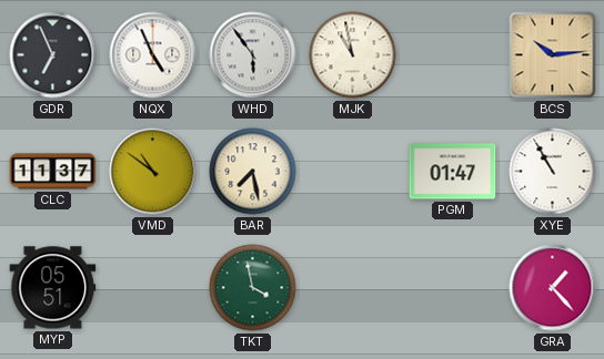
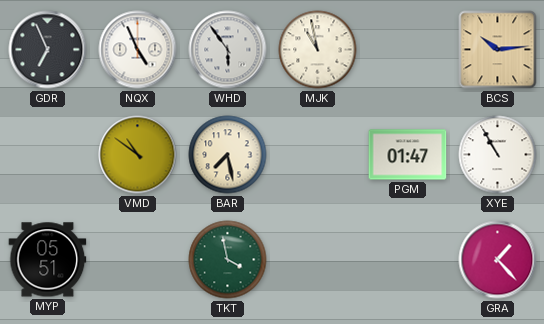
CLC: 11:37 -> none (53, 172)
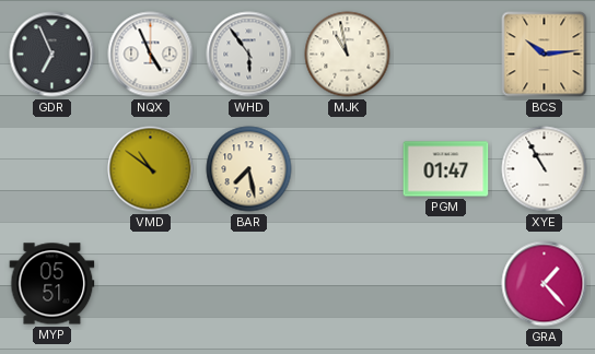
TKT: 3:58 -> none (228, 260)
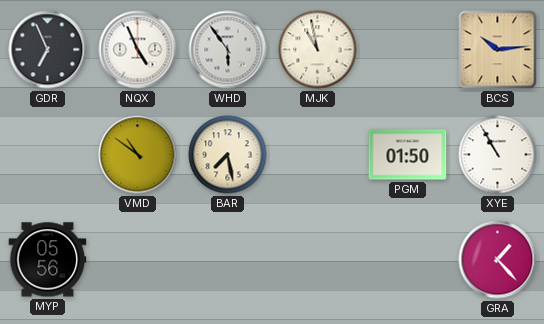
PGM: 01:47 -> 01:50 (408, 155)
MYP: 05:51 -> 05:56 (48, 260)
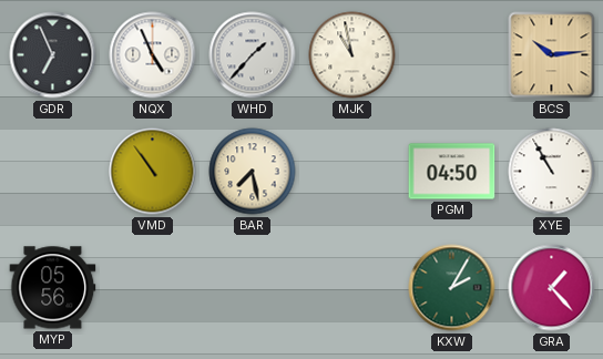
WHD: 5:54 -> 1:37 (253, 55)
VMD: 10:51 -> 10:54 (153, 172)
PGM: 01:50 -> 04:50 (452, 172)
KXW: none -> 2:05 (452, 288)
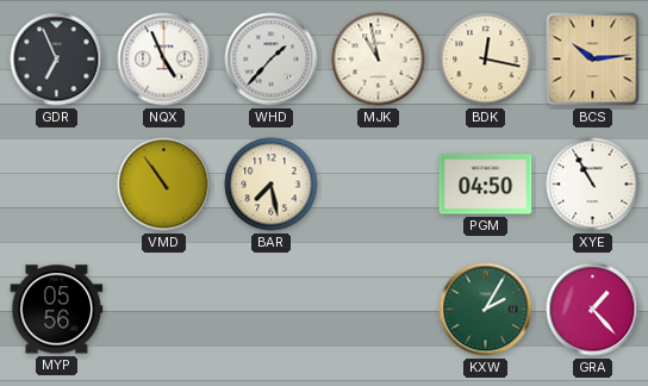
BDK: none -> 12:17 (486, 60)
